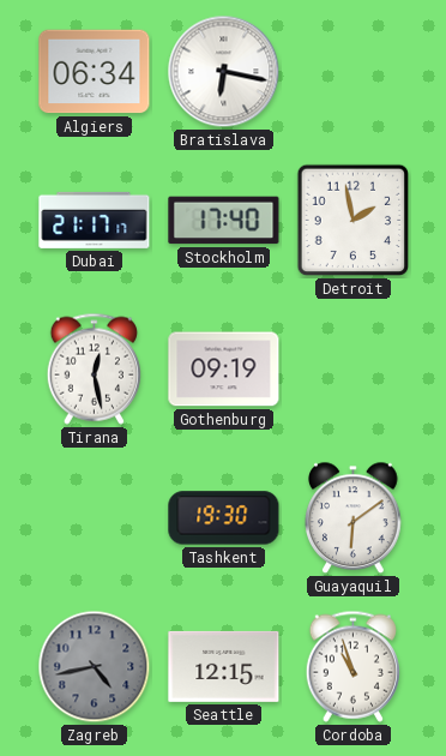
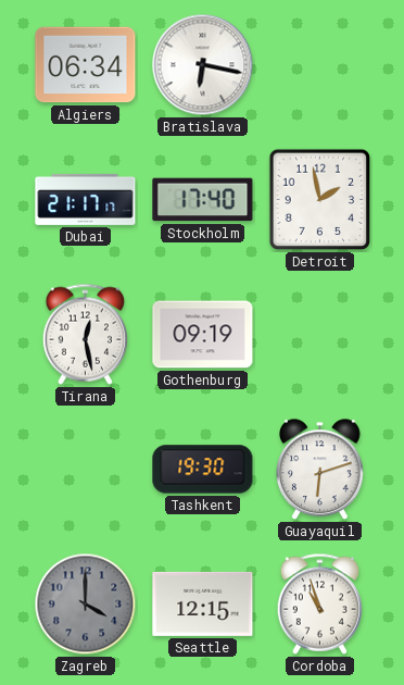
Guayaquil: 6:09 -> 6:12 (320, 470)
Zagreb: 4:43 -> 4:00 (86, 605)
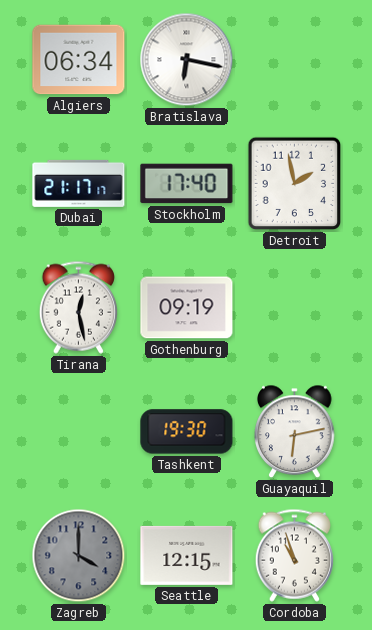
Guayaquil: 6:12 -> 6:13 (295, 432)
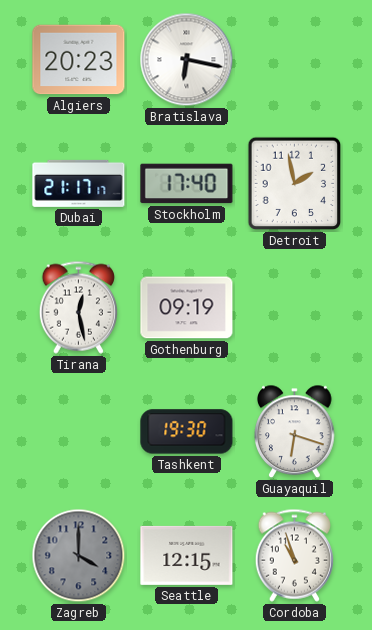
Algiers: 06:34 -> 20:23 (79, 60)
Guayaquil: 6:13 -> 6:18 (295, 432)
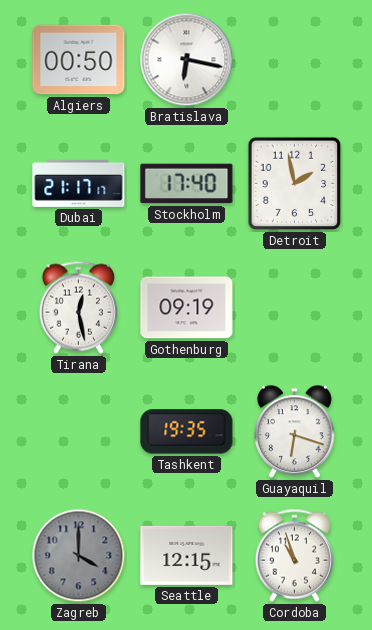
Algiers: 20:23 -> 00:50 (79, 60)
Tashkent: 19:30 -> 19:35 (187, 432)
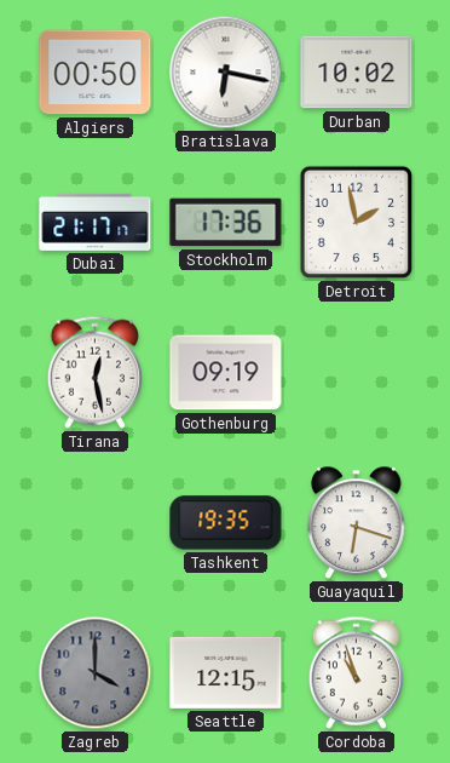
Durban: none -> 10:02 (357, 73)
Stockholm: 17:40 -> 17:36 (226, 223)
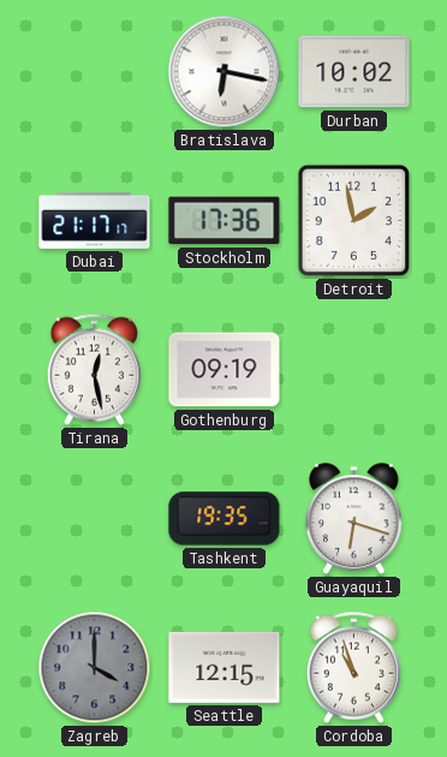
Algiers: 00:50 -> none (96, 73)
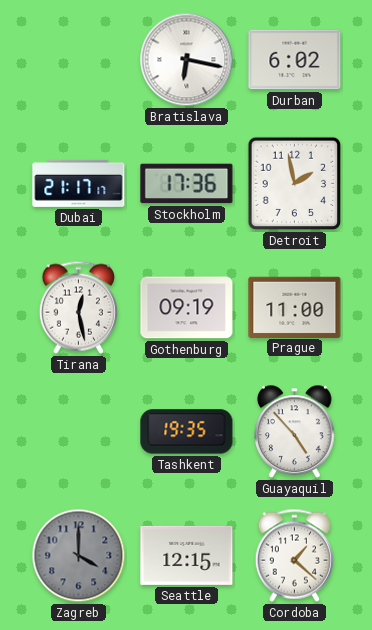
Durban: 10:02 -> 6:02 (295, 60)
Prague: none -> 11:00 (295, 307)
Guayaquil: 6:18 -> 4:53 (295, 432)
Cordoba: 10:57 -> 1:22 (294, 555)
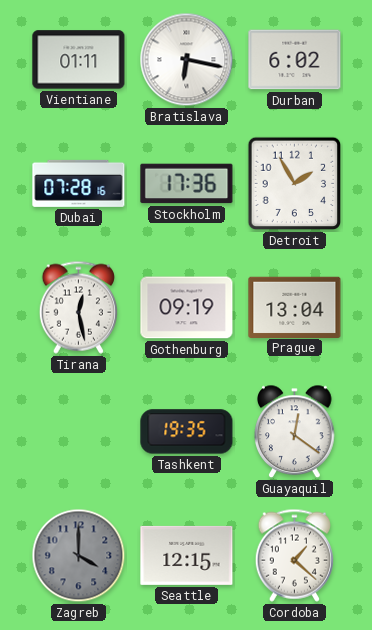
Vientiane: none -> 01:11 (79, 60)
Dubai: 21:17 -> 07:28 (79, 183)
Detroit: 1:58 -> 1:55 (295, 184)
Prague: 11:00 -> 13:04 (295, 307)
Guayaquil: 4:53 -> 12:21 (295, 432)
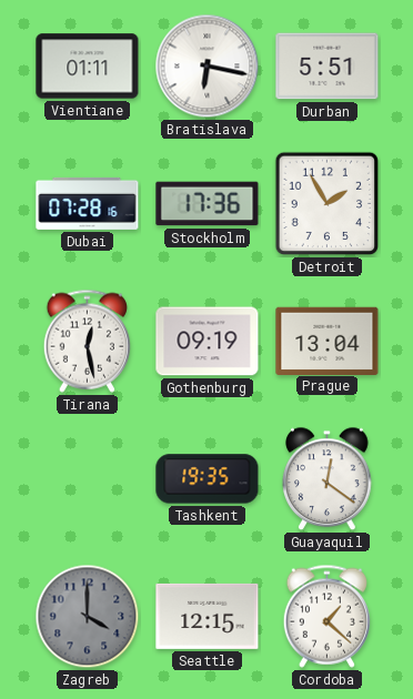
Durban: 6:02 -> 5:51 (328, 67)
